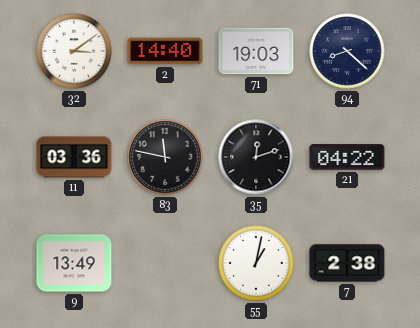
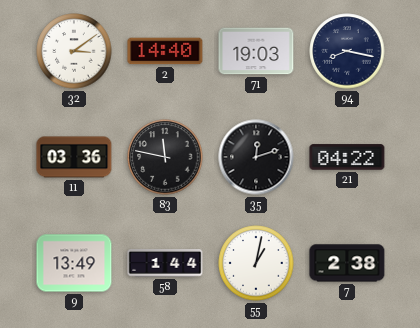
94: 8:22 -> 8:17 (347, 51)
58: none -> 1:44 (165, 263)
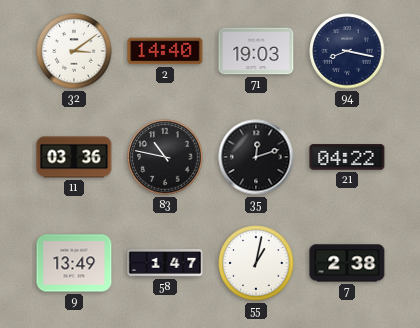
83: 11:47 -> 10:47 (165, 157)
58: 1:44 -> 1:47 (165, 263)
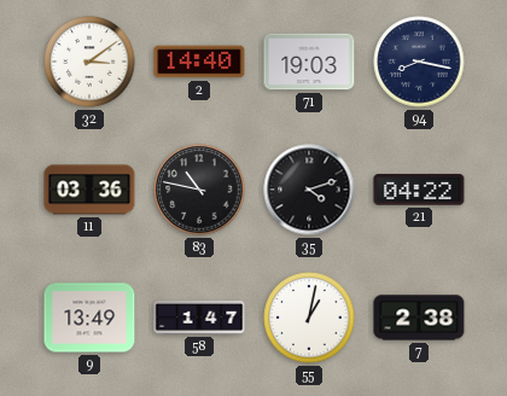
35: 12:12 -> 4:12 (309, 190)
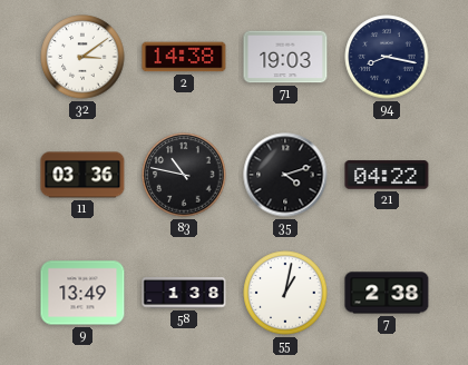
2: 14:40 -> 14:38 (184, 57)
58: 1:47 -> 1:38 (184, 293)
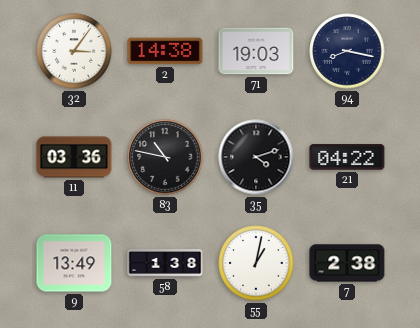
32: 3:09 -> 3:06 (74, 51)
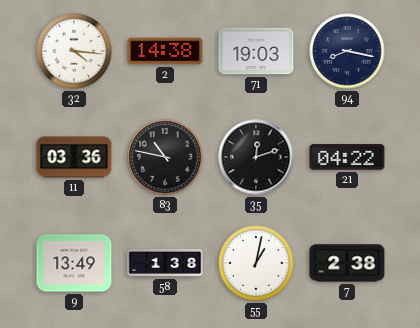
32: 3:06 -> 4:16 (74, 51)
35: 4:12 -> 12:12 (256, 157)
